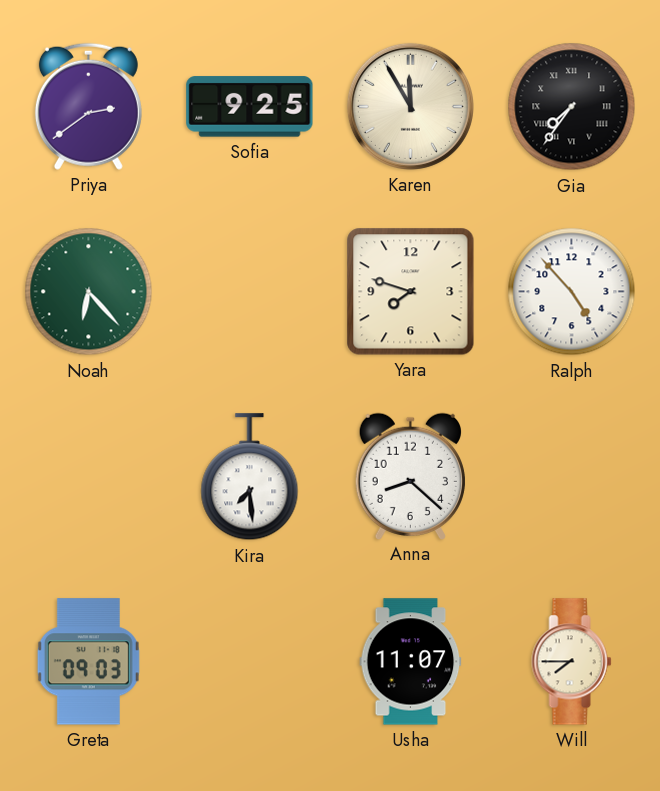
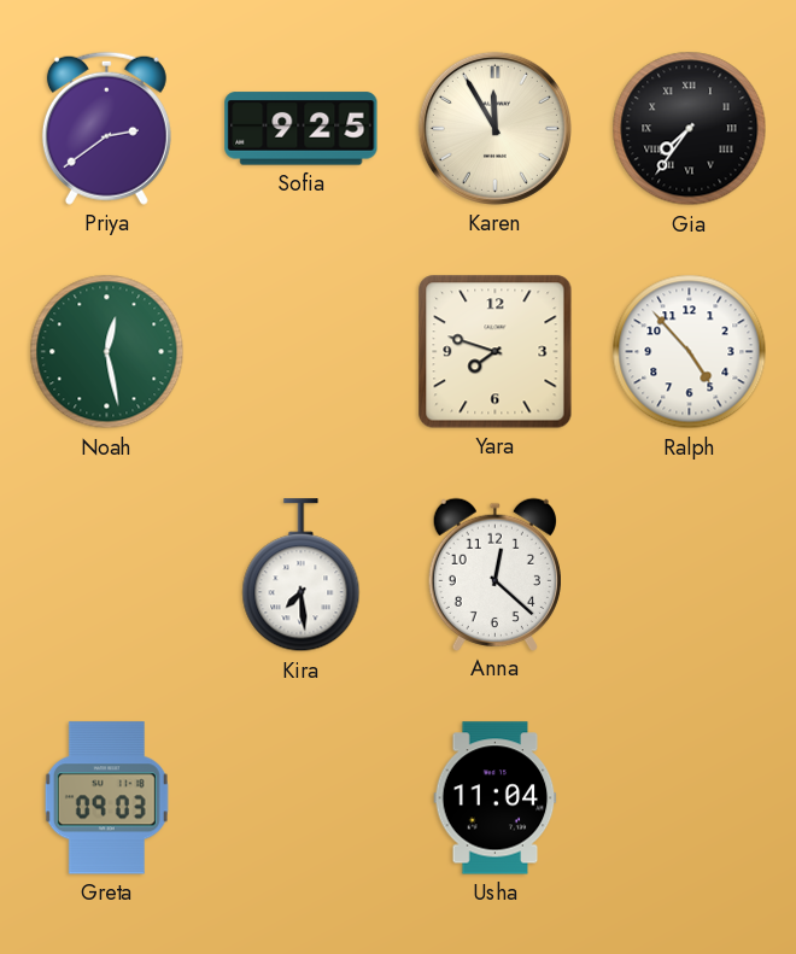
Noah: 6:23 -> 12:28 (107, 352)
Anna: 8:22 -> 12:22 (494, 574)
Usha: 11:07 -> 11:04 (496, 798)
Will: 7:45 -> none (572, 662)
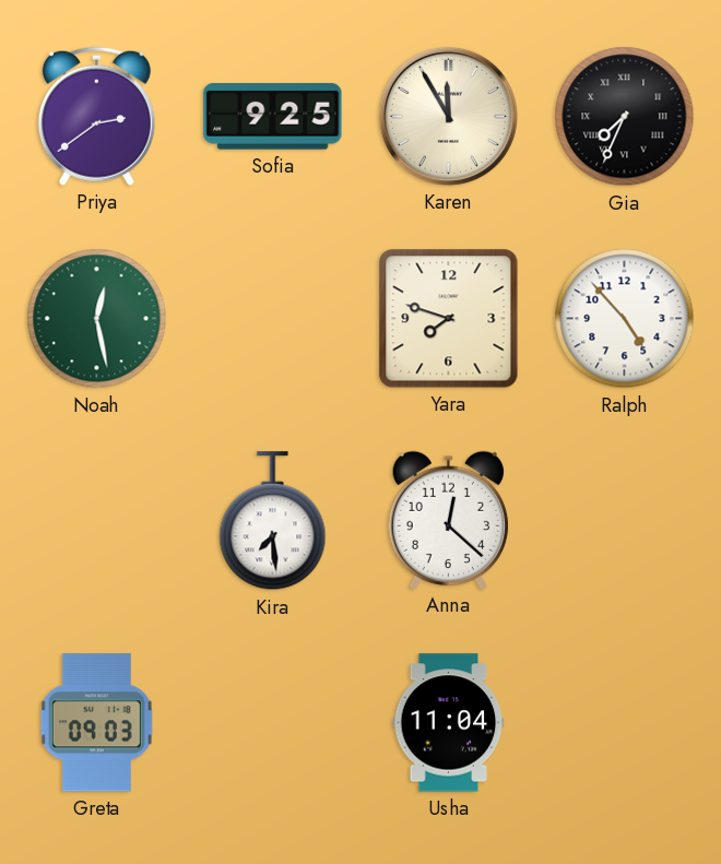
Gia: 7:36 -> 7:34 (625, 117)
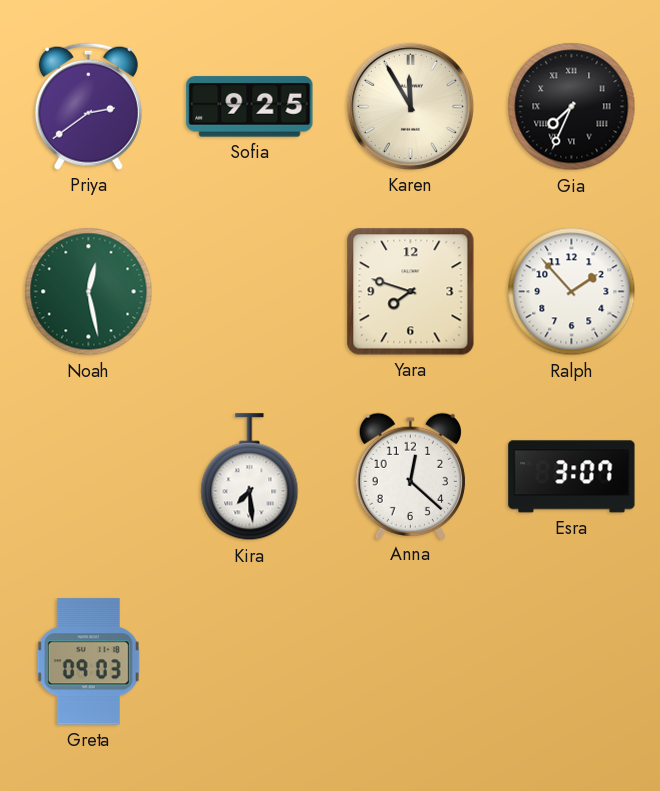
Ralph: 4:53 -> 1:53 (572, 292)
Esra: none -> 3:07 (572, 477)
Usha: 11:04 -> none (449, 723)
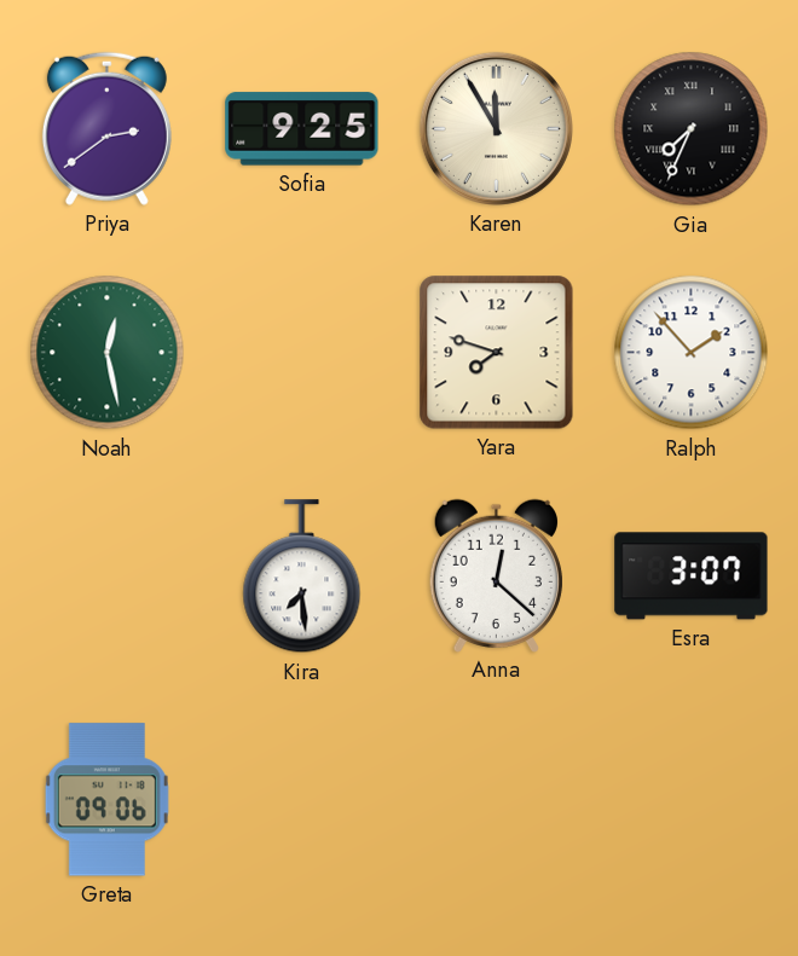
Greta: 09:03 -> 09:06 (106, 800)
